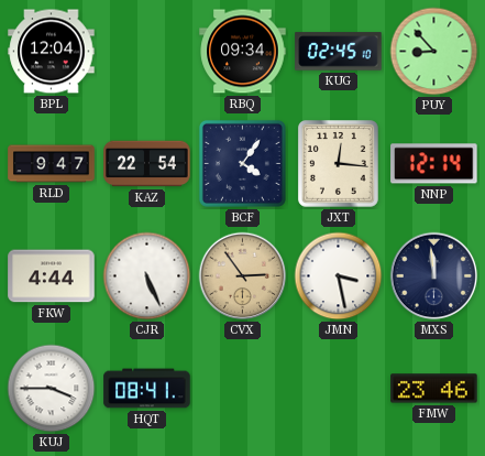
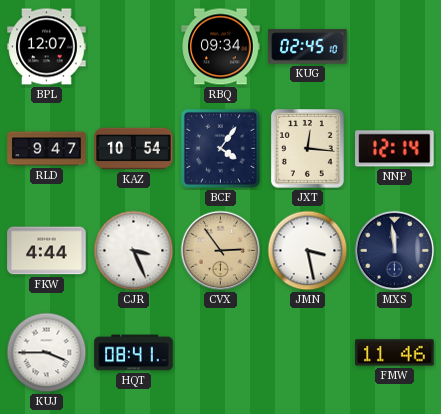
BPL: 12:04 -> 12:07 (47, 47)
PUY: 8:53 -> none (434, 52)
KAZ: 22:54 -> 10:54 (134, 149)
CJR: 5:26 -> 3:26 (134, 251)
FMW: 23:46 -> 11:46 (395, 353)
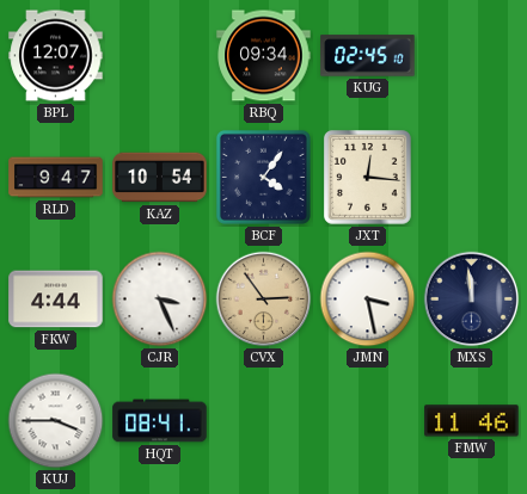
NNP: 12:14 -> none (395, 149)
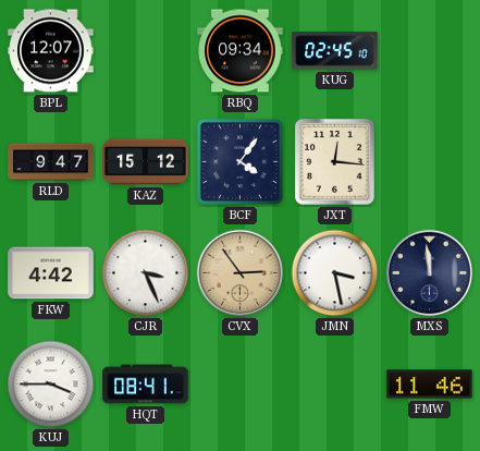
KAZ: 10:54 -> 15:12 (146, 162)
FKW: 4:44 -> 4:42 (51, 273)
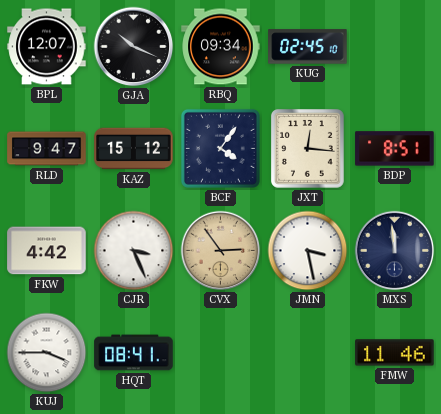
GJA: none -> 10:19 (134, 47)
BDP: none -> 8:51 (395, 149)
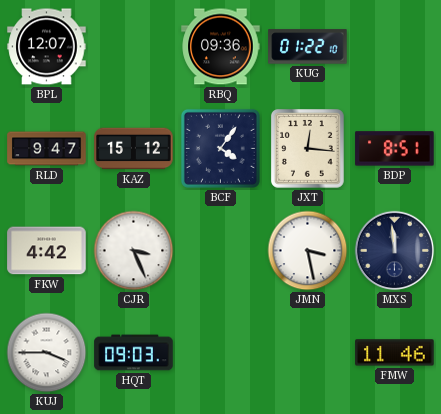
GJA: 10:19 -> none (134, 47)
RBQ: 09:34 -> 09:36 (221, 47)
KUG: 02:45 -> 01:22 (308, 47)
CVX: 2:54 -> none (221, 251)
HQT: 08:41 -> 09:03 (134, 353)
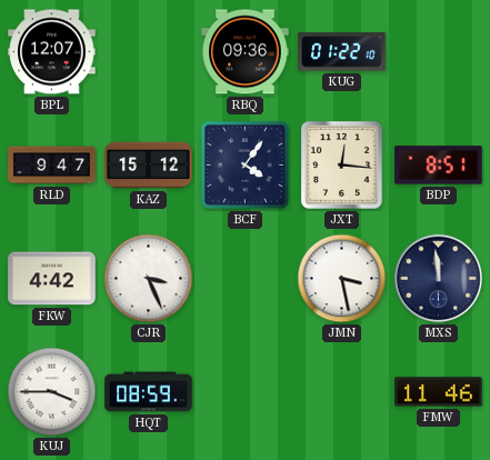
HQT: 09:03 -> 08:59 (149, 392)
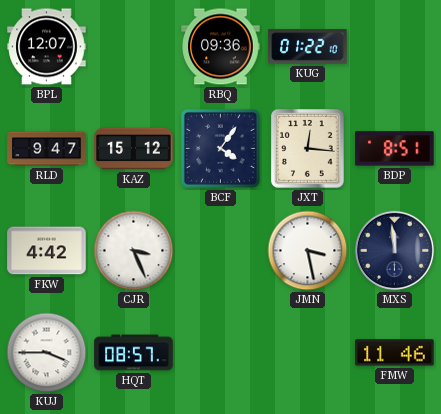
HQT: 08:59 -> 08:57 (134, 353)
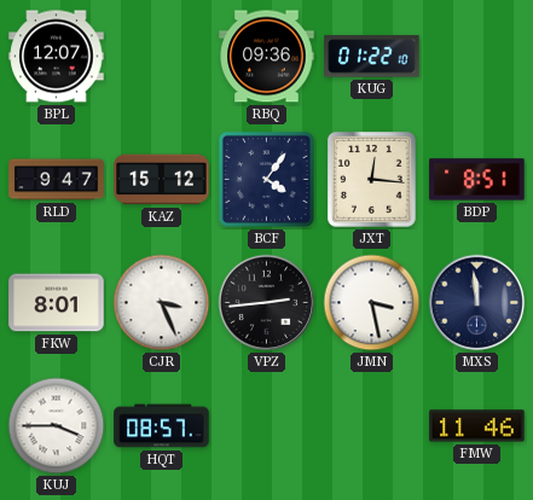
FKW: 4:42 -> 8:01 (57, 303)
VPZ: none -> 2:44 (267, 303)
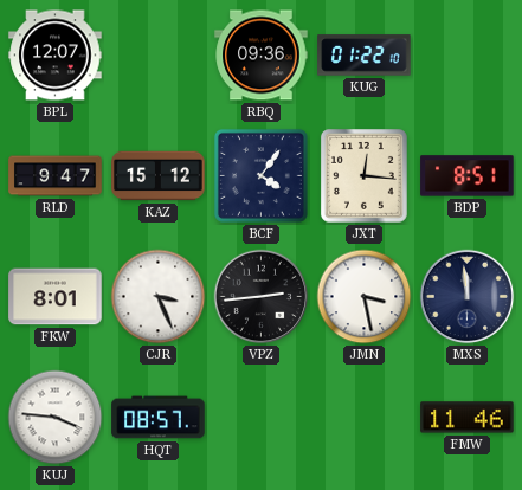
KUJ: 3:45 -> 3:46 (56, 418)
